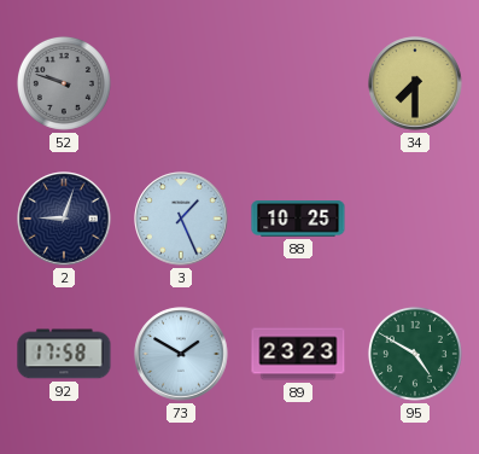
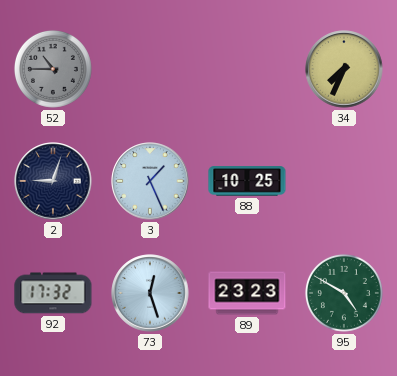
52: 9:48 -> 10:45 (53, 69)
34: 7:30 -> 7:34 (344, 69)
92: 17:58 -> 17:32 (53, 293)
73: 1:50 -> 12:27 (150, 293)
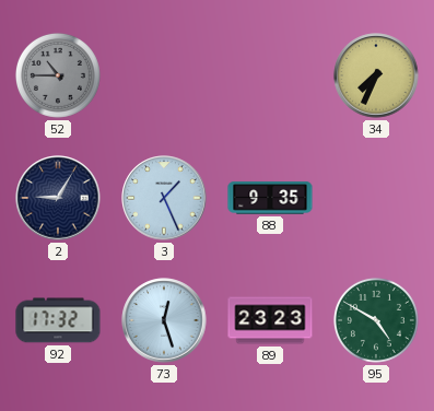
2: 9:03 -> 9:05 (58, 198)
88: 10:25 -> 9:35 (270, 198)
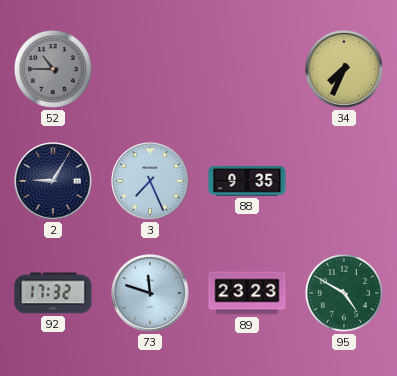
3: 1:26 -> 7:26 (150, 181)
73: 12:27 -> 11:48 (150, 293)
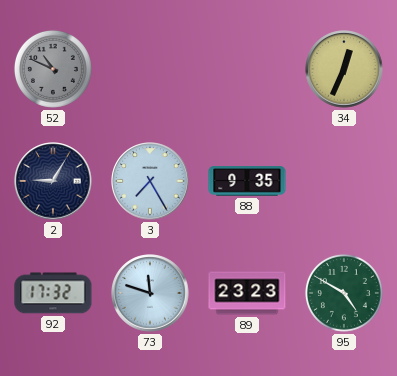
52: 10:45 -> 10:49 (53, 69)
34: 7:34 -> 12:34 (344, 69)
3: 7:26 -> 7:25 (150, 181)
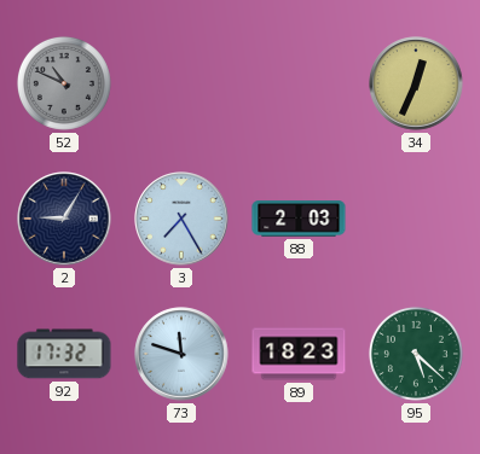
88: 9:35 -> 2:03 (299, 219)
89: 23:23 -> 18:23 (299, 354)
95: 4:50 -> 5:22 (416, 354)
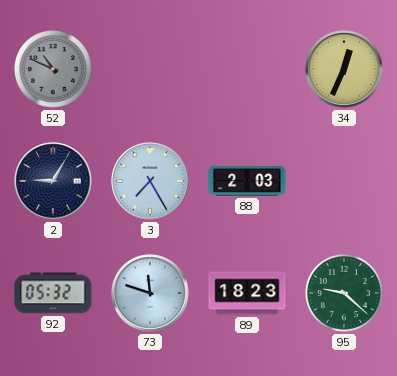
92: 17:32 -> 05:32 (53, 293)
95: 5:22 -> 9:22 (344, 293)
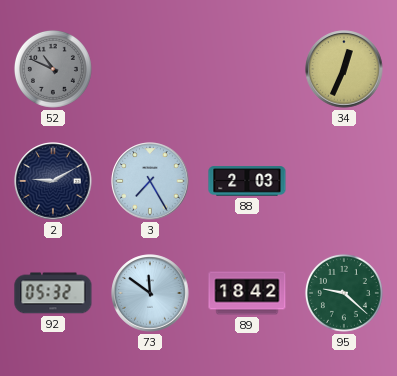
2: 9:05 -> 9:10 (53, 181)
73: 11:48 -> 11:51 (150, 293)
89: 18:23 -> 18:42 (247, 293)
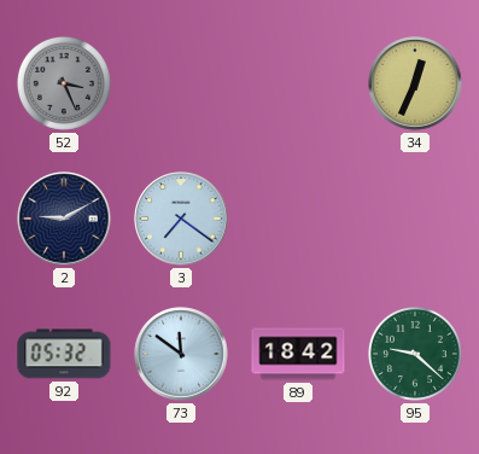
52: 10:49 -> 3:26 (64, 83)
3: 7:25 -> 7:21 (181, 219)
88: 2:03 -> none (247, 181)
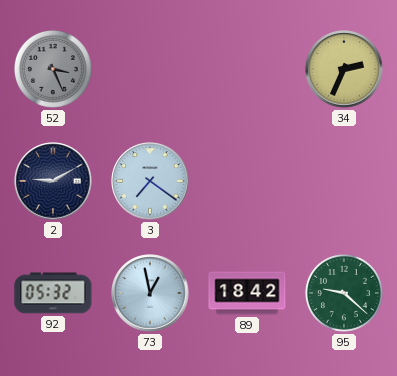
34: 12:34 -> 2:34 (344, 69)
73: 11:51 -> 12:58 (150, 293)
